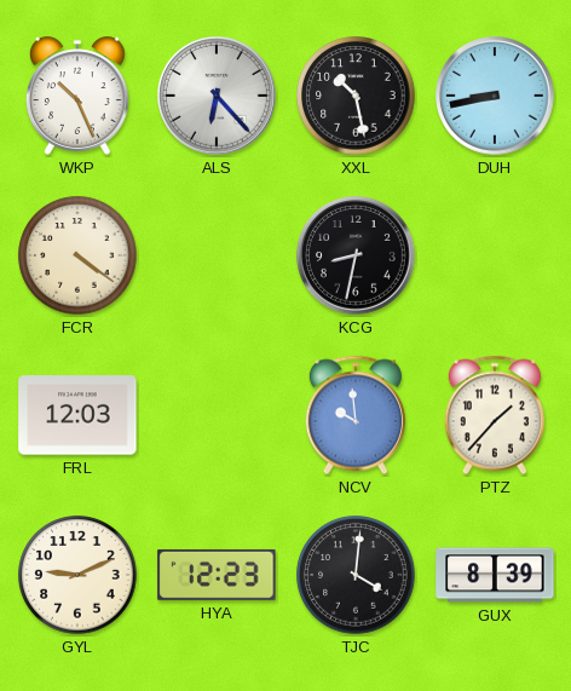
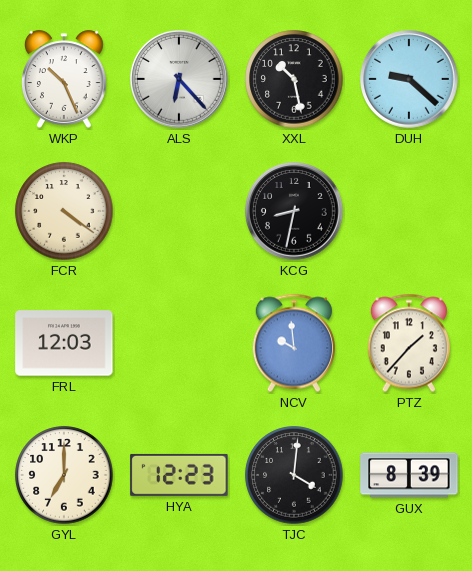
DUH: 8:43 -> 9:22 (410, 80)
GYL: 9:11 -> 7:00 (64, 475)
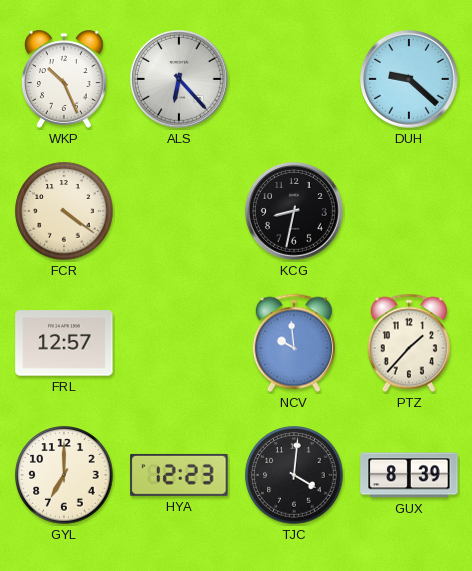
XXL: 10:28 -> none (294, 79)
FRL: 12:03 -> 12:57 (64, 343)
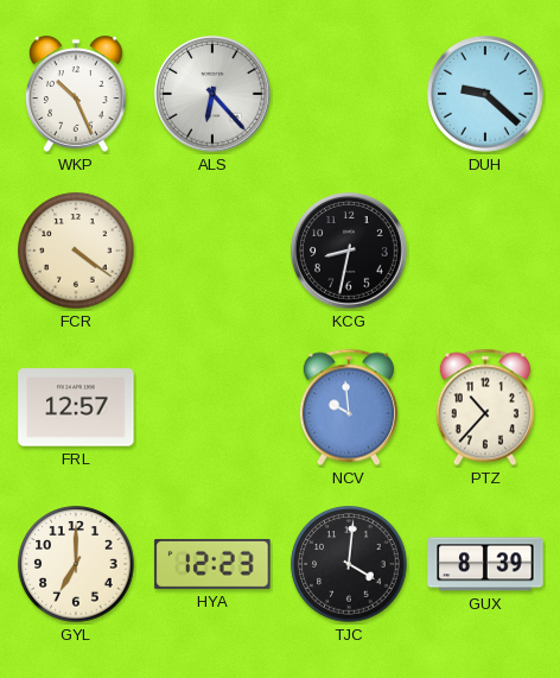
PTZ: 1:37 -> 10:37 (485, 407)
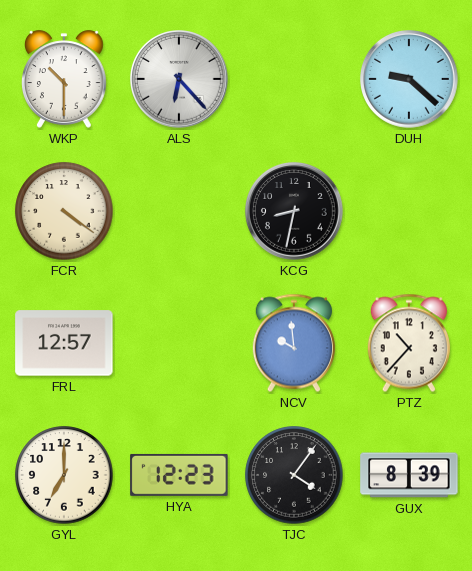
WKP: 10:26 -> 10:30 (64, 79)
TJC: 4:01 -> 4:06 (294, 475)
